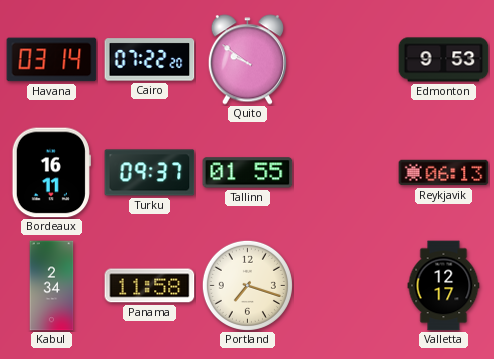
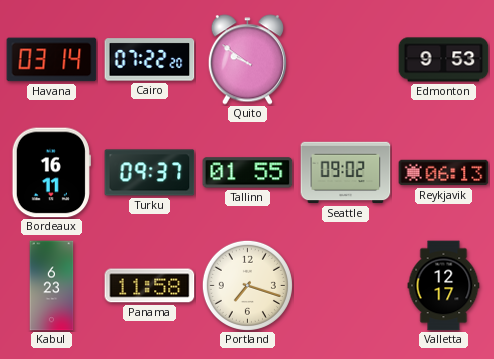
Seattle: none -> 09:02 (346, 173)
Kabul: 2:34 -> 6:23 (52, 286)
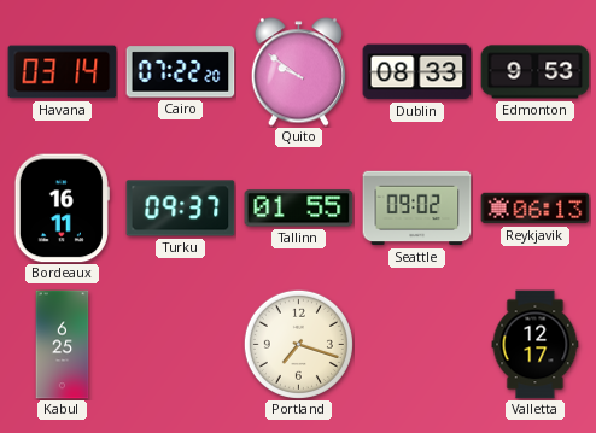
Dublin: none -> 08:33 (417, 72)
Kabul: 6:23 -> 6:25 (63, 345)
Panama: 11:58 -> none (150, 286)
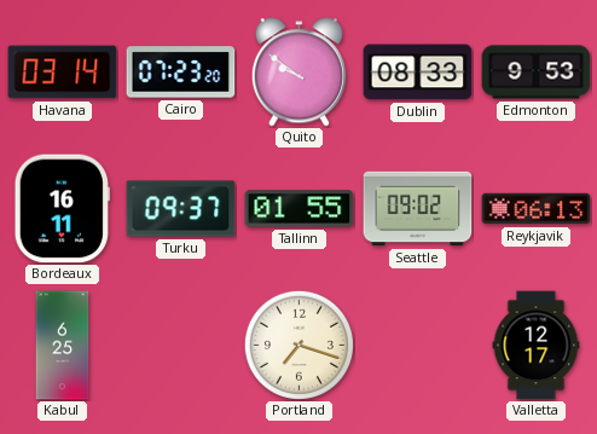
Cairo: 07:22 -> 07:23 (181, 73)
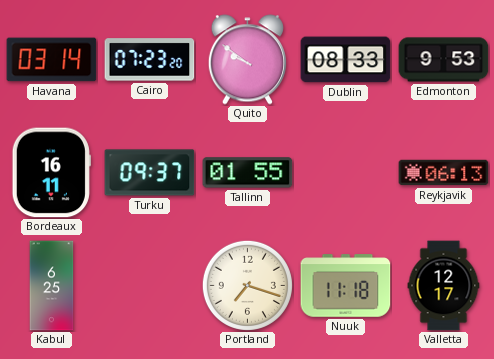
Seattle: 09:02 -> none (418, 209)
Nuuk: none -> 11:18 (346, 286)
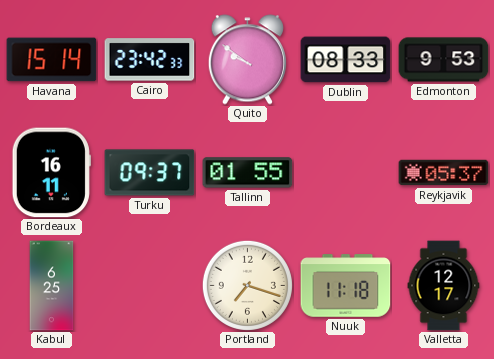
Havana: 03:14 -> 15:14 (52, 60)
Cairo: 07:23 -> 23:42 (150, 60)
Reykjavik: 06:13 -> 05:37 (444, 173)
